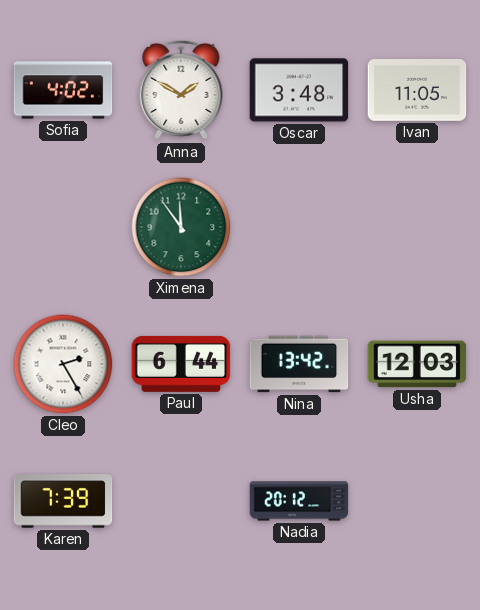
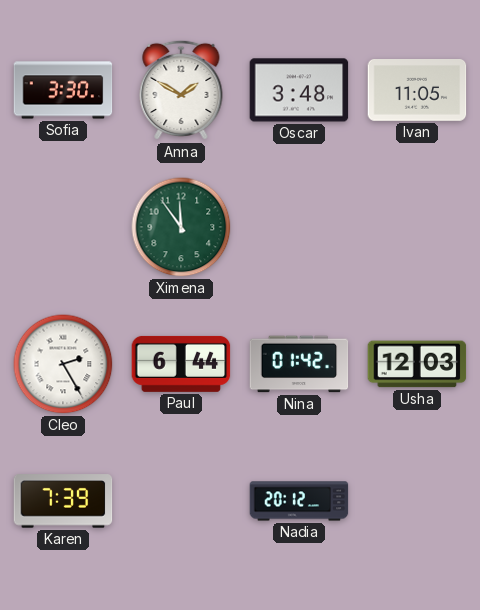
Sofia: 4:02 -> 3:30 (63, 90)
Nina: 13:42 -> 01:42 (299, 364)
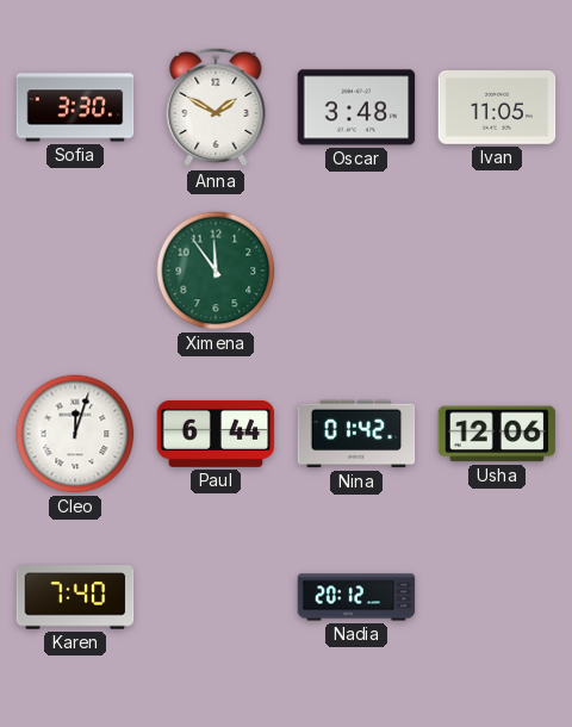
Cleo: 2:25 -> 12:03 (75, 434)
Usha: 12:03 -> 12:06 (497, 434)
Karen: 7:39 -> 7:40 (75, 597)
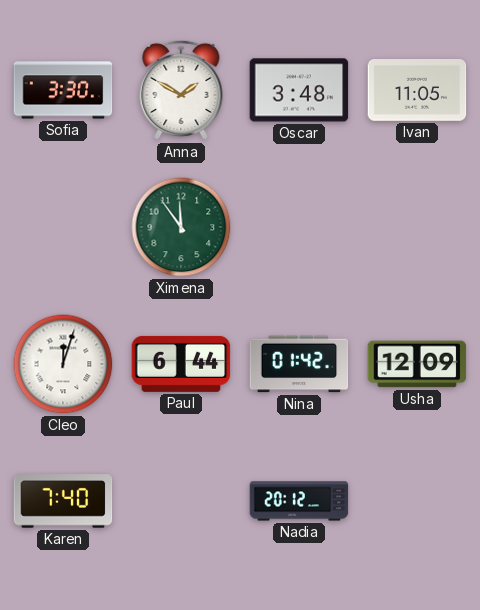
Usha: 12:06 -> 12:09 (417, 364)
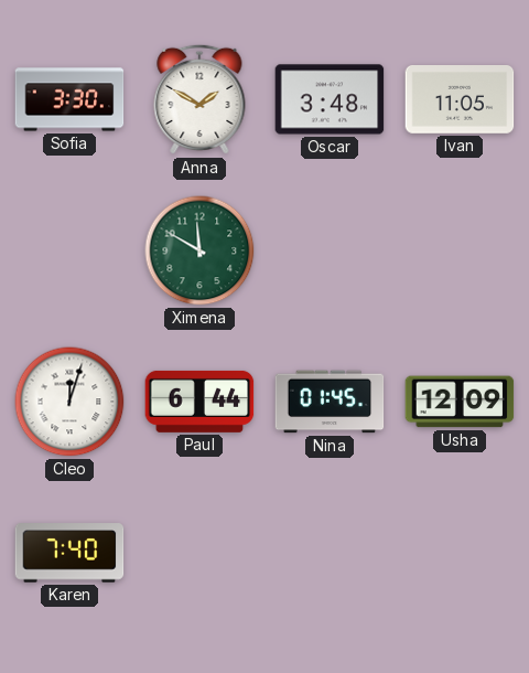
Ximena: 11:54 -> 11:50 (199, 250)
Nina: 01:42 -> 01:45 (330, 402)
Nadia: 20:12 -> none (299, 501)
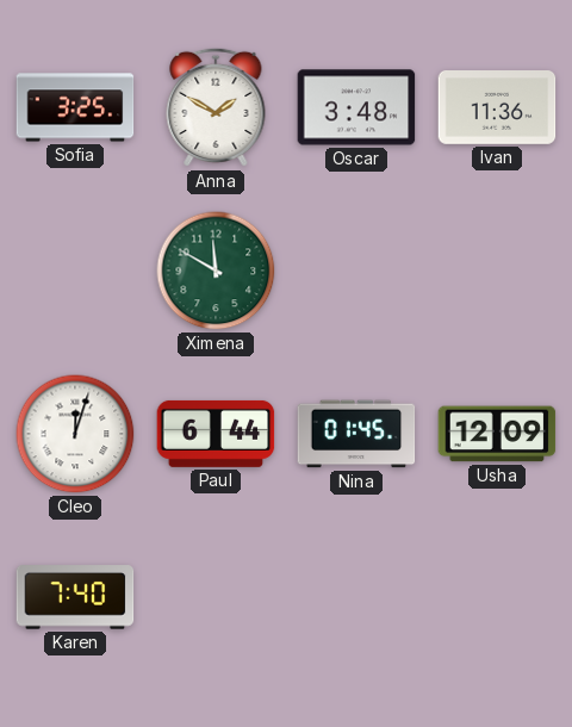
Sofia: 3:30 -> 3:25 (75, 107)
Ivan: 11:05 -> 11:36 (497, 108)
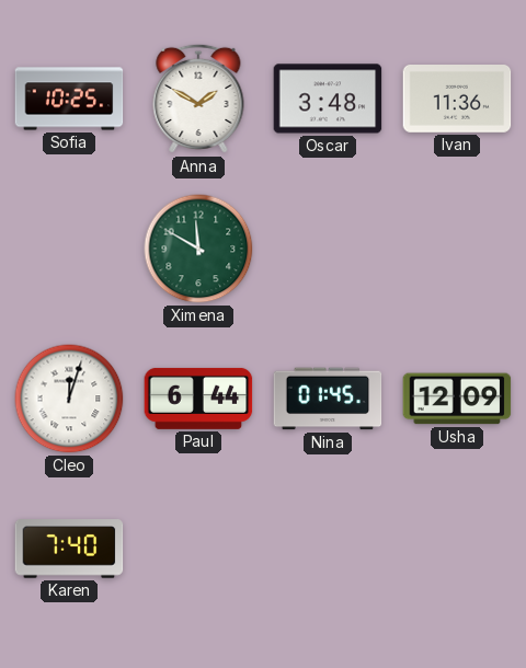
Sofia: 3:25 -> 10:25 (69, 99)
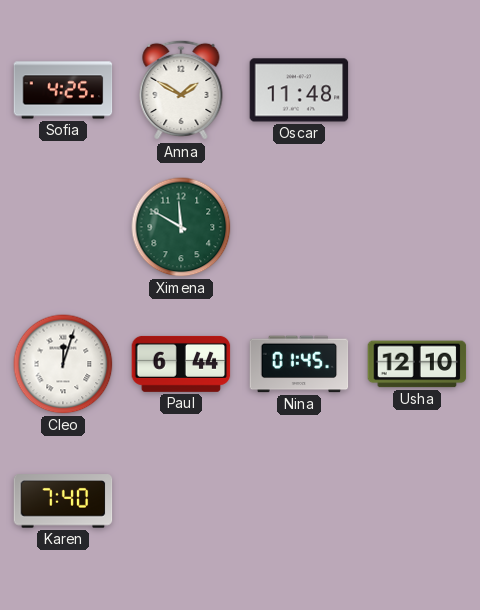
Sofia: 10:25 -> 4:25 (63, 90)
Oscar: 3:48 -> 11:48 (299, 90)
Ivan: 11:36 -> none (457, 100)
Usha: 12:09 -> 12:10 (417, 364)
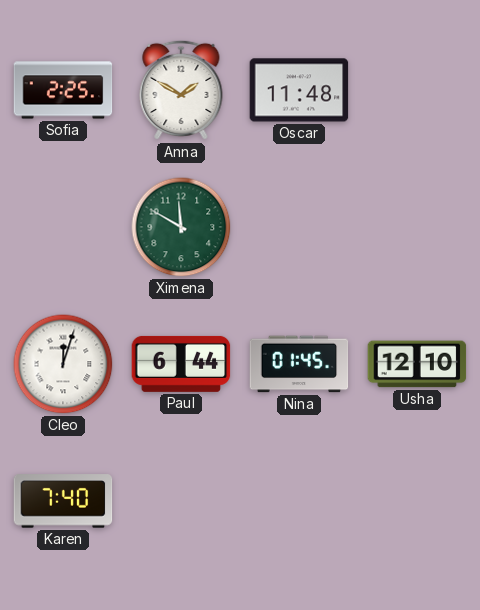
Sofia: 4:25 -> 2:25 (63, 90)
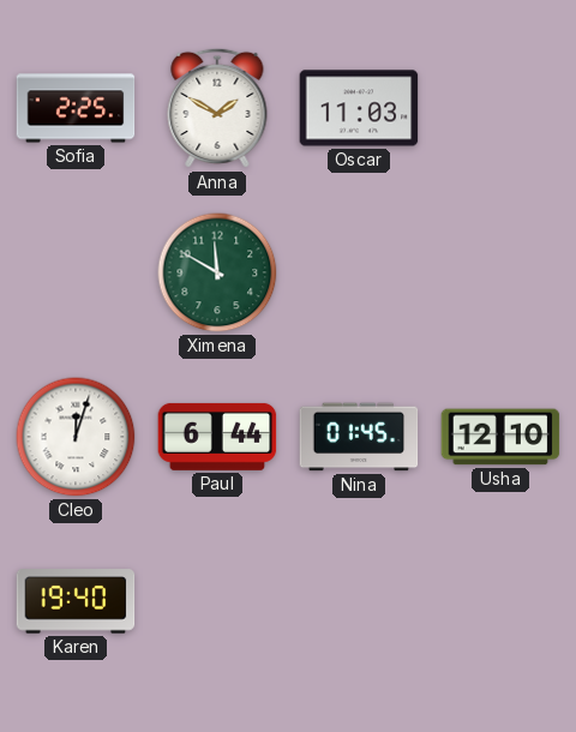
Oscar: 11:48 -> 11:03 (359, 108)
Karen: 7:40 -> 19:40 (76, 601)
